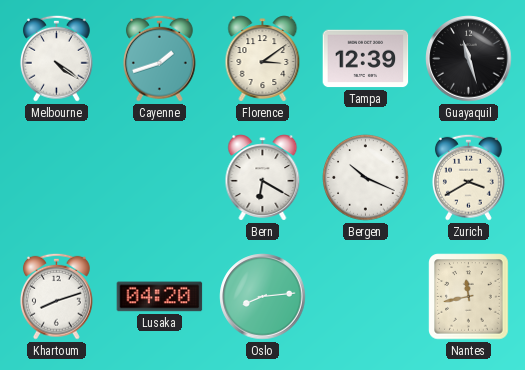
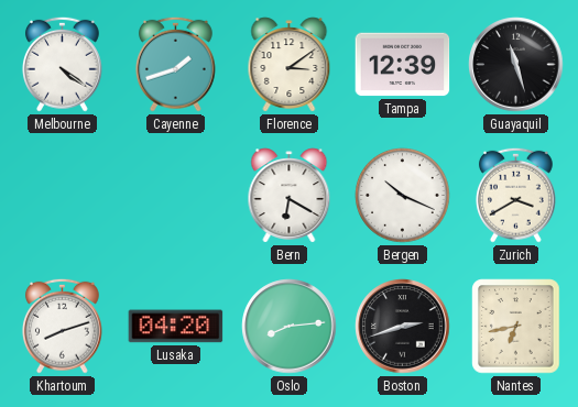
Boston: none -> 2:42 (403, 327)
Nantes: 11:43 -> 6:43 (516, 327)
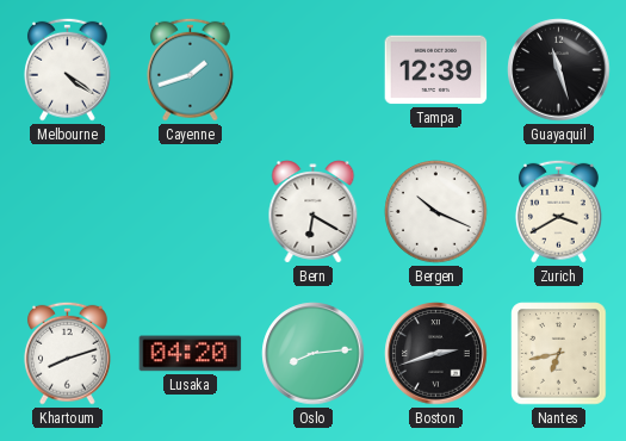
Florence: 3:09 -> none (290, 65)
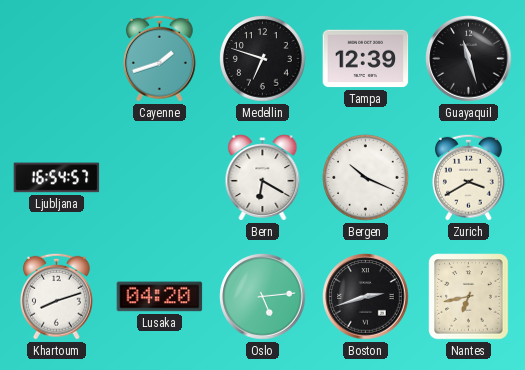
Melbourne: 4:21 -> none (67, 69)
Medellin: none -> 6:48 (263, 59)
Ljubljana: none -> 16:54 (57, 178)
Oslo: 8:14 -> 5:14 (263, 297)
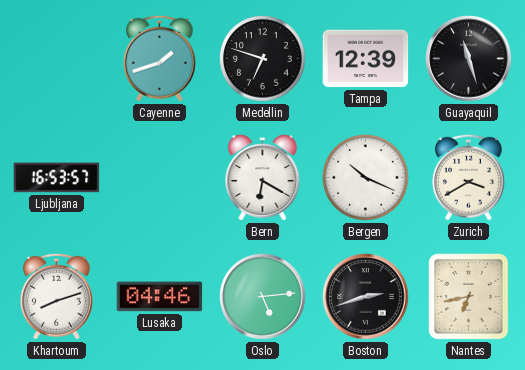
Ljubljana: 16:54 -> 16:53 (57, 178)
Lusaka: 04:20 -> 04:46 (160, 297)
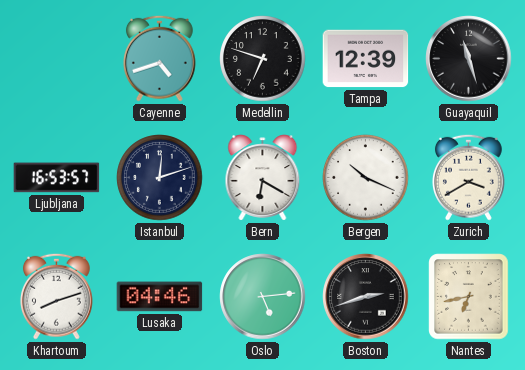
Cayenne: 1:42 -> 4:42 (159, 58)
Istanbul: none -> 12:12 (160, 178)
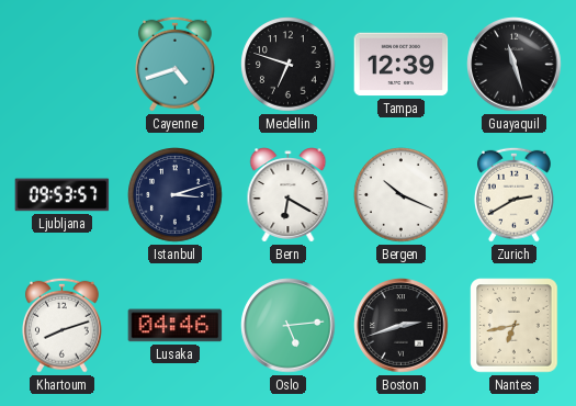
Ljubljana: 16:53 -> 09:53 (63, 195)
Istanbul: 12:12 -> 3:12 (176, 195)
Zurich: 3:40 -> 2:40 (513, 194)
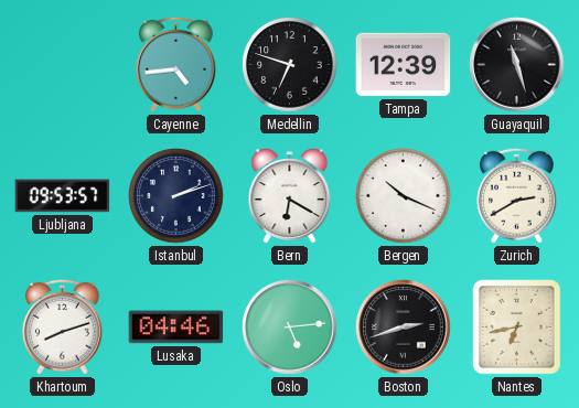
Cayenne: 4:42 -> 4:44 (175, 64)
Istanbul: 3:12 -> 2:12 (176, 196)
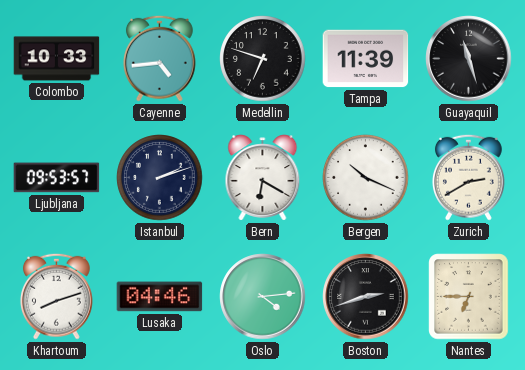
Colombo: none -> 10:33 (57, 59)
Tampa: 12:39 -> 11:39 (366, 59)
Oslo: 5:14 -> 4:14 (263, 297)
Nantes: 6:43 -> 6:45 (469, 297)
